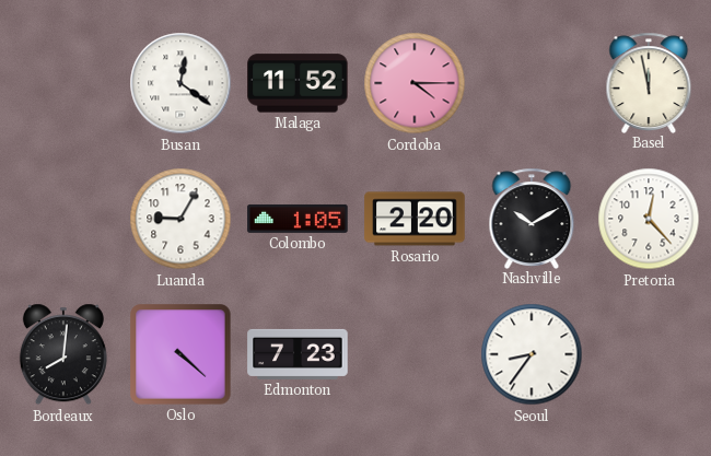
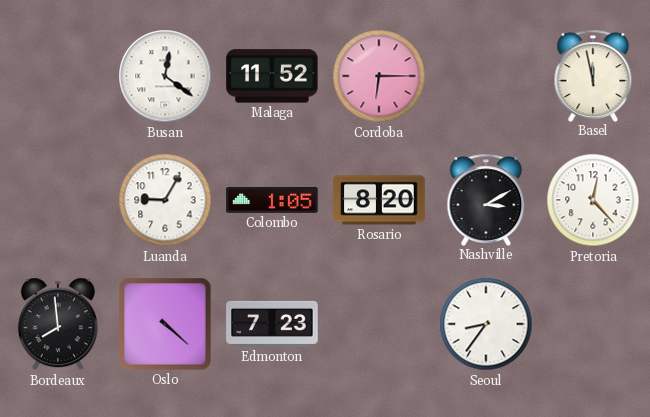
Cordoba: 4:15 -> 6:15 (379, 76)
Rosario: 2:20 -> 8:20 (379, 200)
Nashville: 10:10 -> 3:10 (486, 199)
Bordeaux: 8:01 -> 7:59 (58, 324)
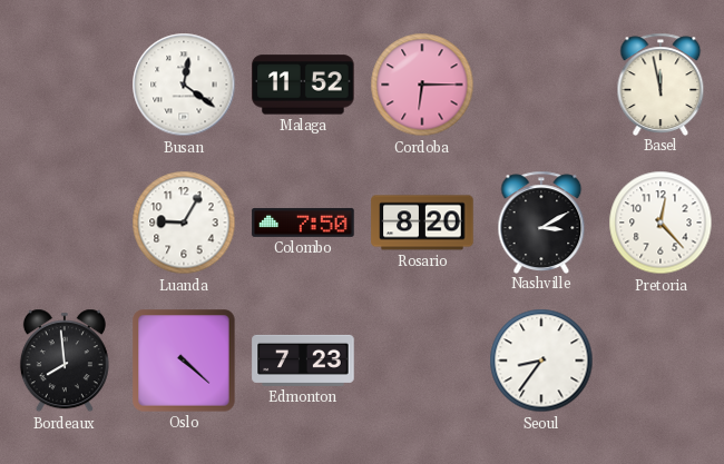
Colombo: 1:05 -> 7:50 (303, 223)
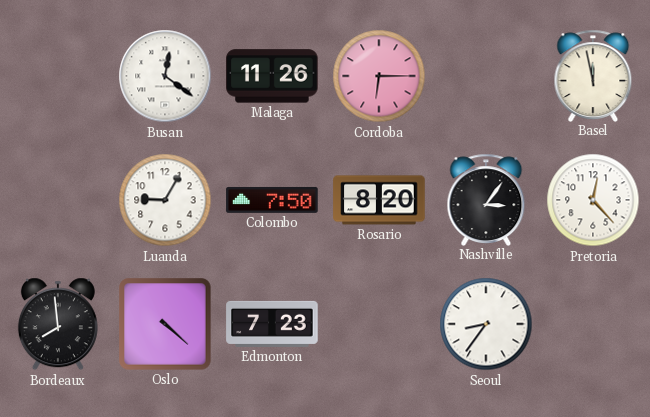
Malaga: 11:52 -> 11:26 (272, 76)
Nashville: 3:10 -> 3:06 (486, 199)
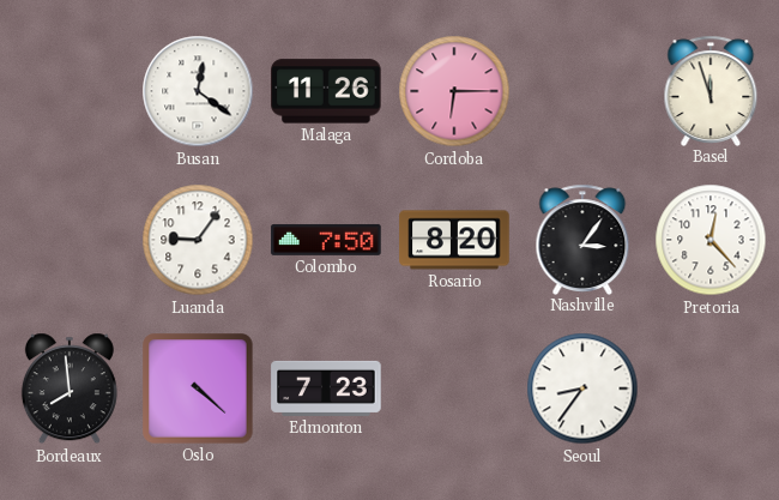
Basel: 11:58 -> 11:57 (711, 90)
Luanda: 9:05 -> 9:06 (198, 240)
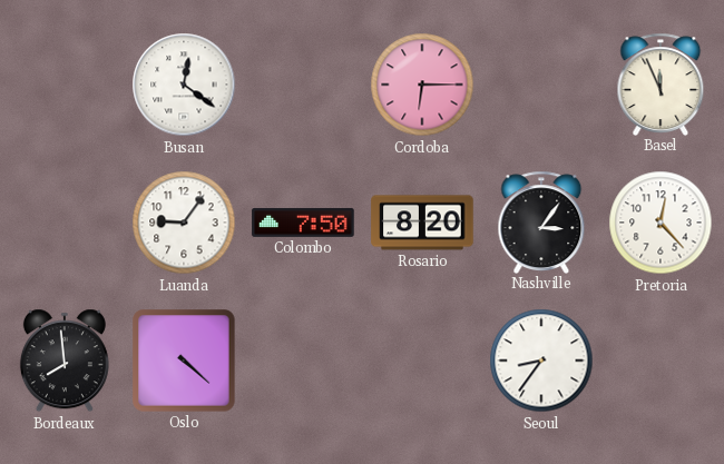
Malaga: 11:26 -> none (326, 91)
Basel: 11:57 -> 11:56 (661, 83)
Edmonton: 7:23 -> none (326, 388)
